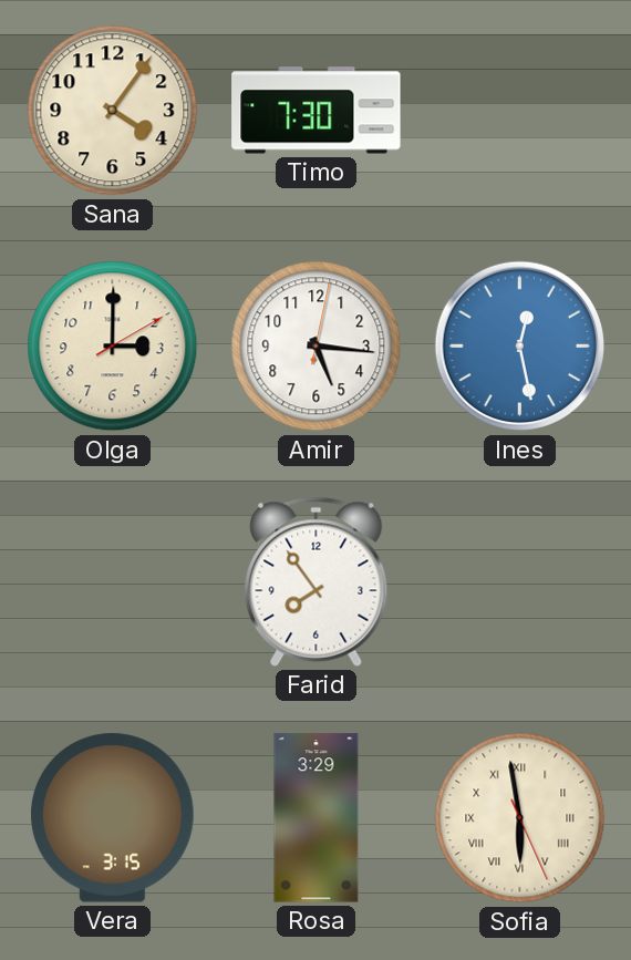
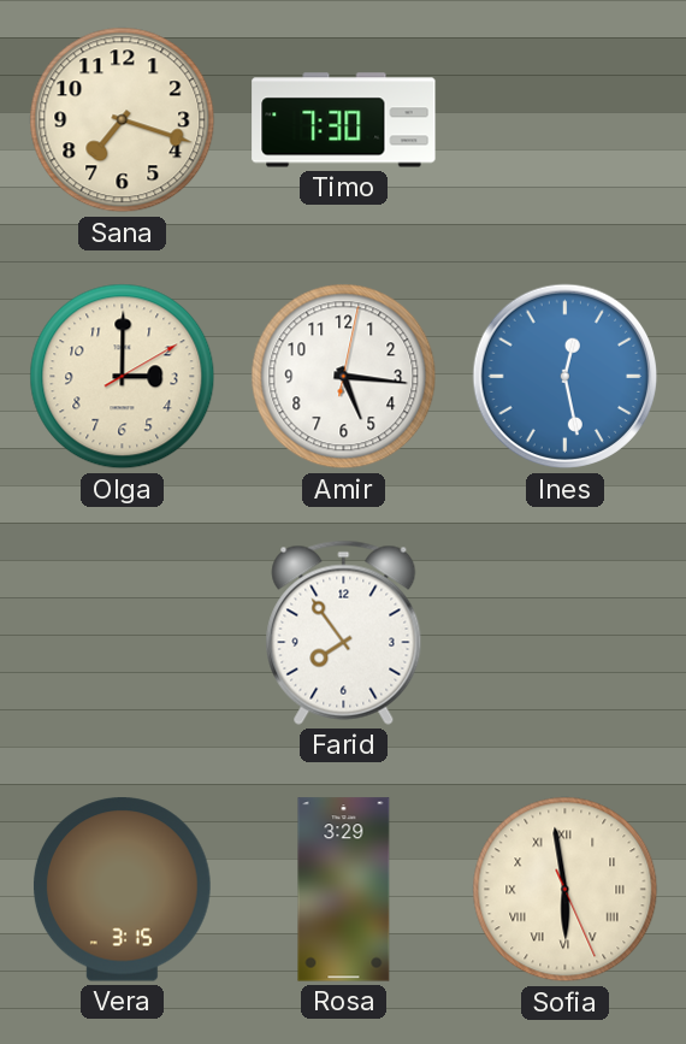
Sana: 4:06 -> 7:18 (123, 120)
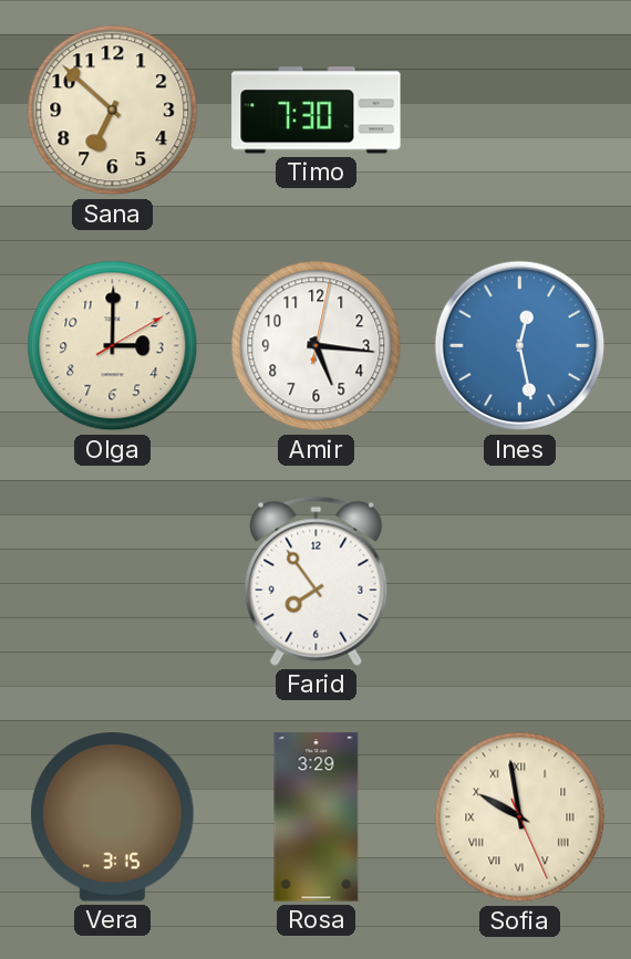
Sana: 7:18 -> 6:52 (113, 111)
Sofia: 5:58 -> 9:58 (520, 817)
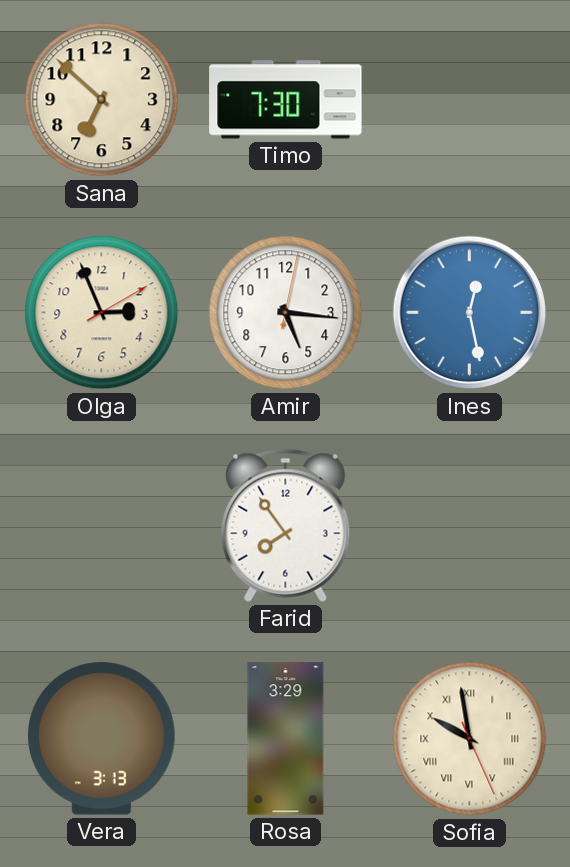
Olga: 3:00 -> 2:56 (102, 313)
Vera: 3:15 -> 3:13 (101, 739)
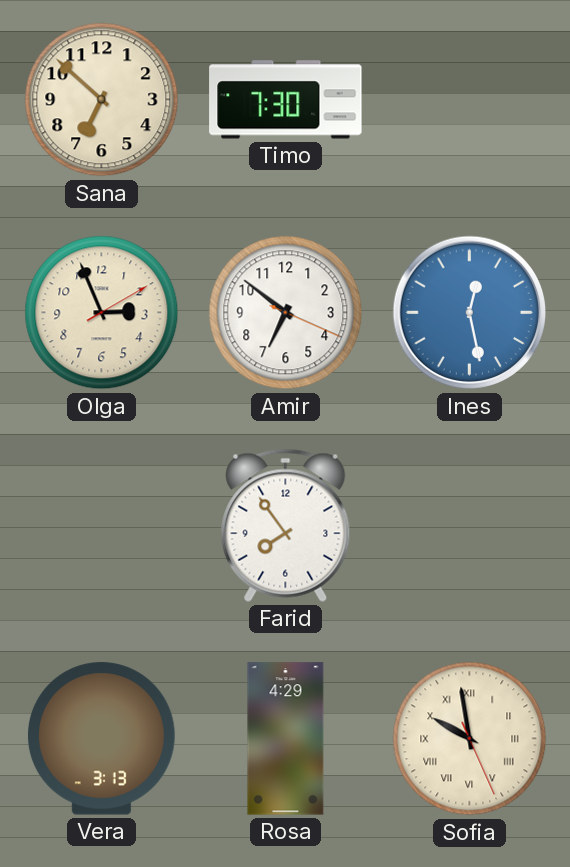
Amir: 5:16 -> 6:51 (286, 313)
Rosa: 3:29 -> 4:29 (286, 739)
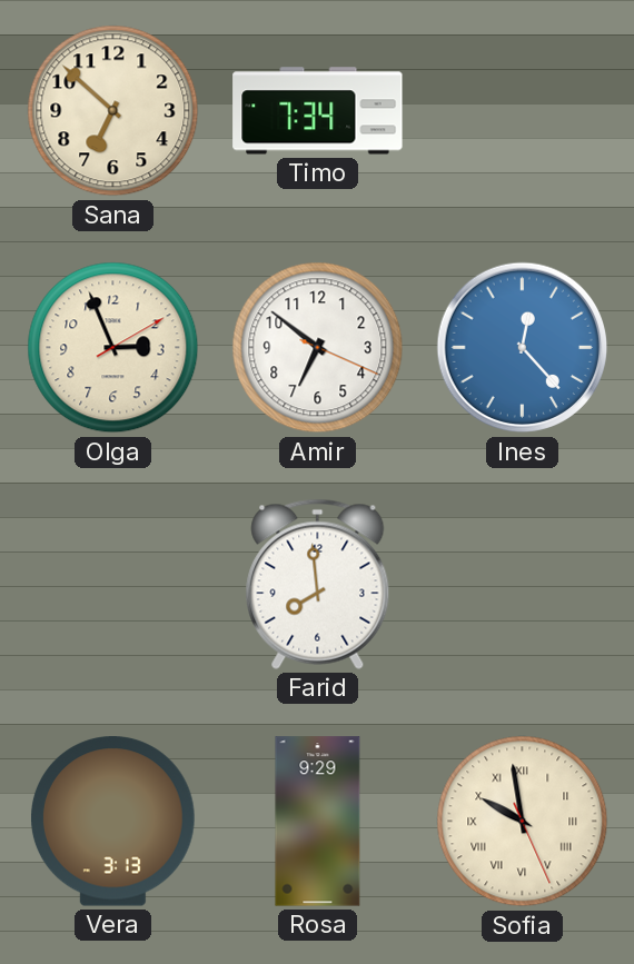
Timo: 7:30 -> 7:34 (318, 111)
Ines: 12:28 -> 12:23 (523, 348)
Farid: 7:54 -> 7:59 (318, 584)
Rosa: 4:29 -> 9:29 (318, 822)
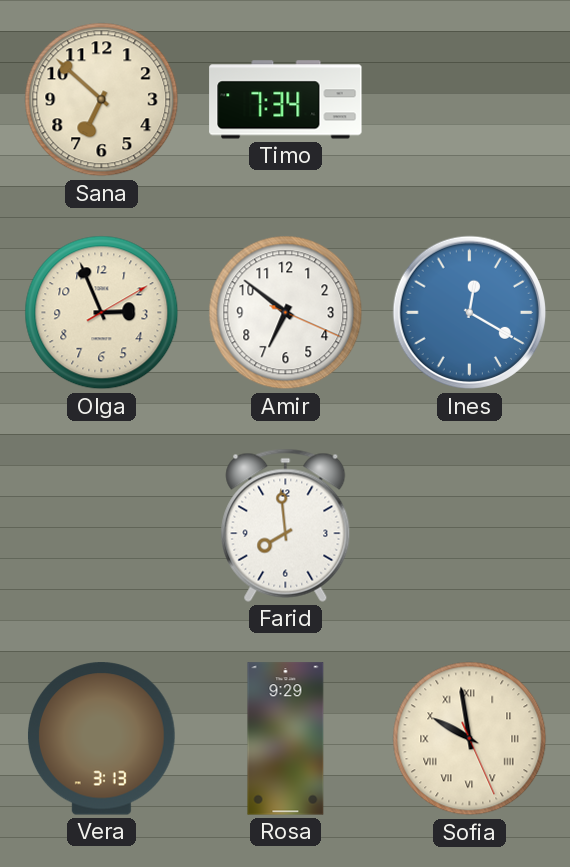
Ines: 12:23 -> 12:20 (470, 313)
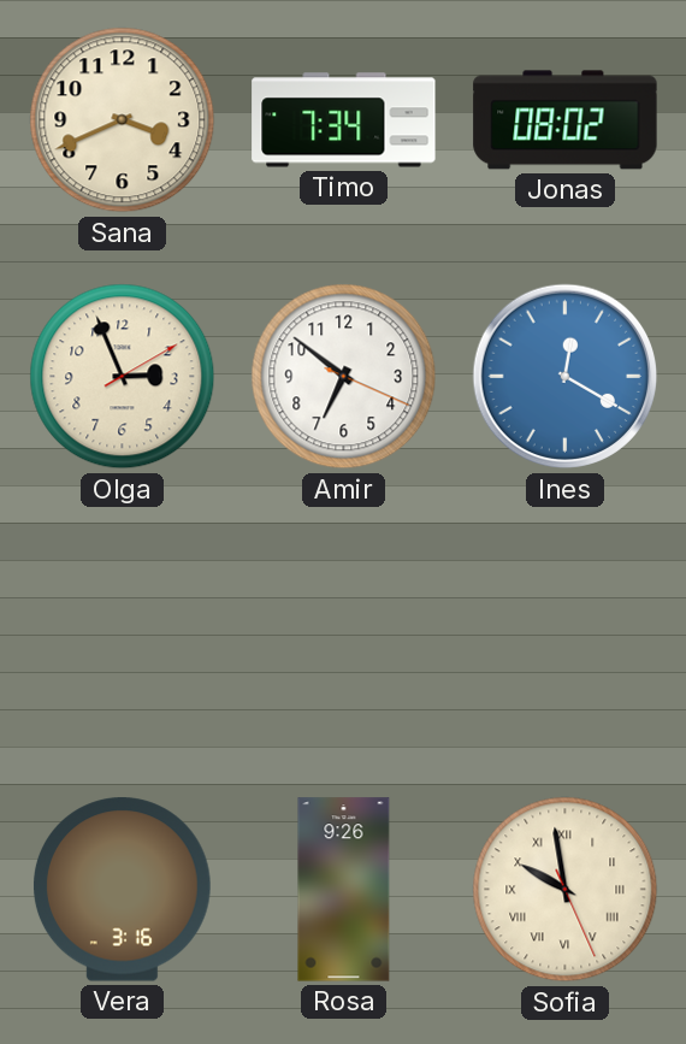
Sana: 6:52 -> 3:41 (123, 120)
Jonas: none -> 08:02 (566, 120)
Farid: 7:59 -> none (286, 525)
Vera: 3:13 -> 3:16 (122, 890)
Rosa: 9:29 -> 9:26 (344, 890)
